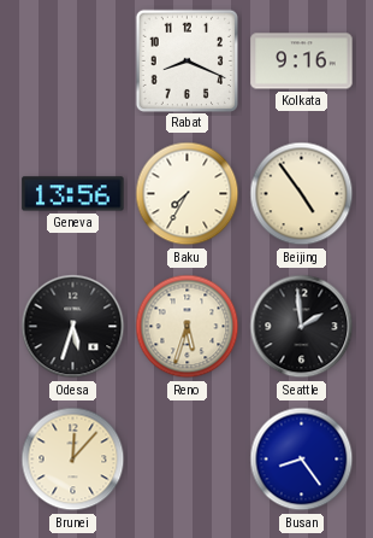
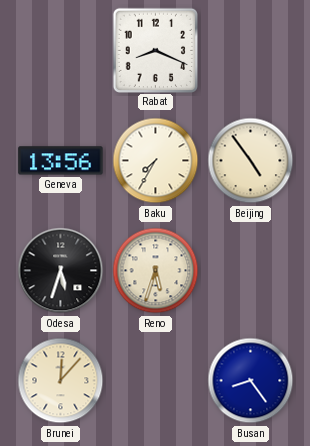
Kolkata: 9:16 -> none (302, 62)
Seattle: 1:59 -> none (302, 327)
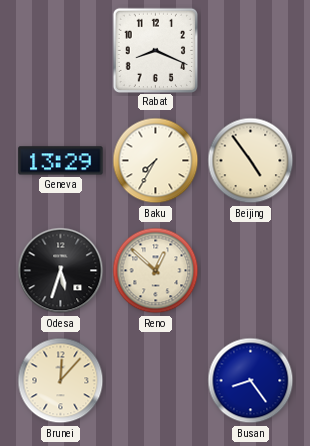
Geneva: 13:56 -> 13:29 (61, 161)
Reno: 5:33 -> 12:52 (156, 271)
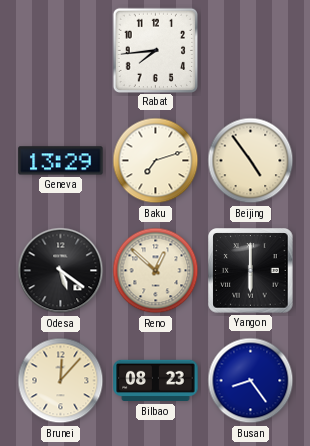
Rabat: 8:19 -> 7:44 (155, 50)
Baku: 7:35 -> 7:12 (156, 161)
Odesa: 5:33 -> 5:21 (61, 271)
Yangon: none -> 6:00 (251, 271)
Bilbao: none -> 08:23 (156, 381)
